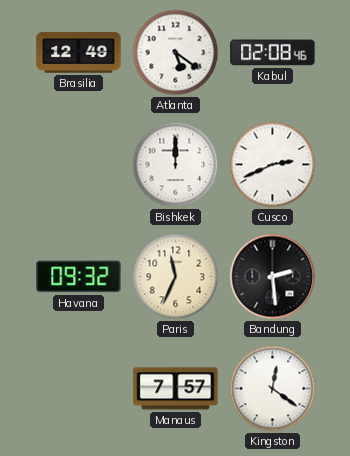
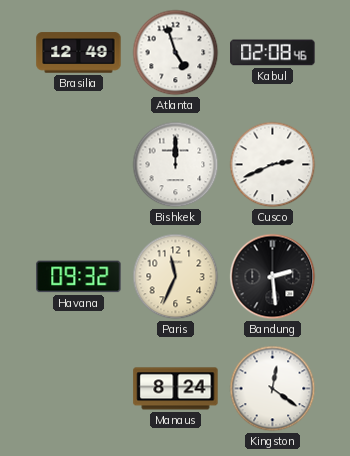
Atlanta: 5:21 -> 4:57 (176, 53)
Manaus: 7:57 -> 8:24 (176, 389)
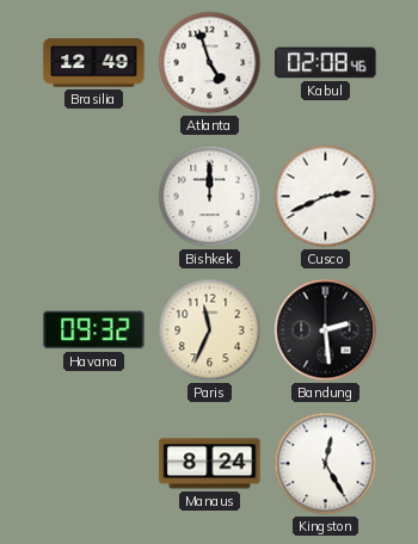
Kingston: 12:21 -> 12:25 (326, 464)
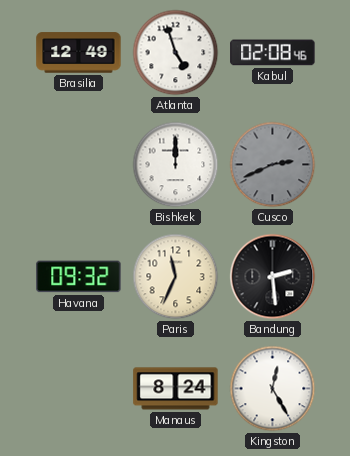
Cusco dial: white -> grey (273, 165)
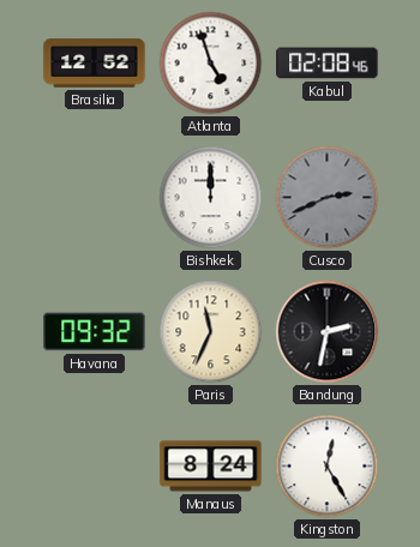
Brasilia: 12:49 -> 12:52 (95, 64)
Bandung: 2:29 -> 2:32 (328, 332)
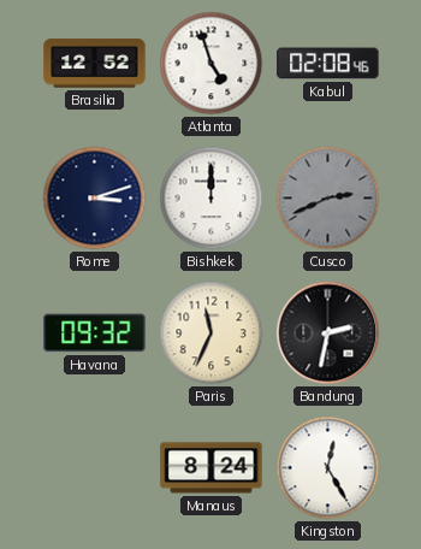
Rome: none -> 3:12 (95, 199)
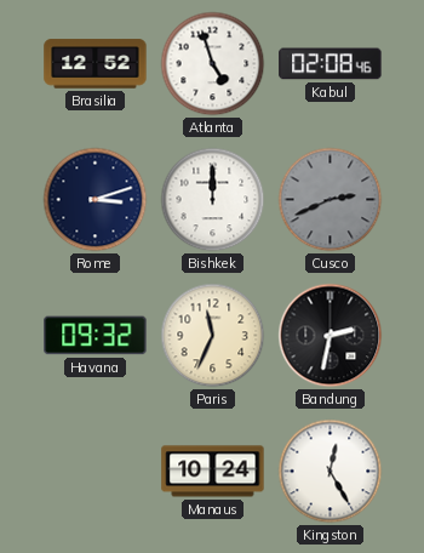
Manaus: 8:24 -> 10:24 (213, 472)
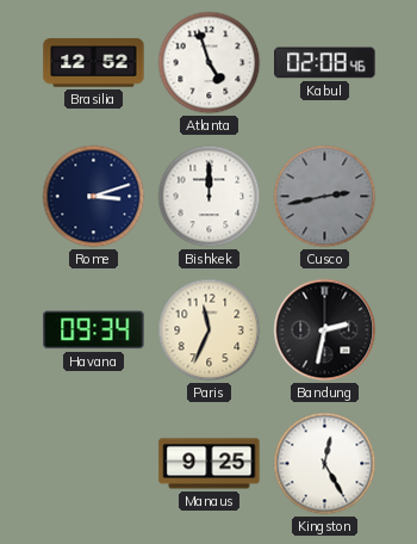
Cusco: 2:41 -> 2:43 (325, 197)
Havana: 09:32 -> 09:34 (94, 330)
Manaus: 10:24 -> 9:25 (210, 464)
